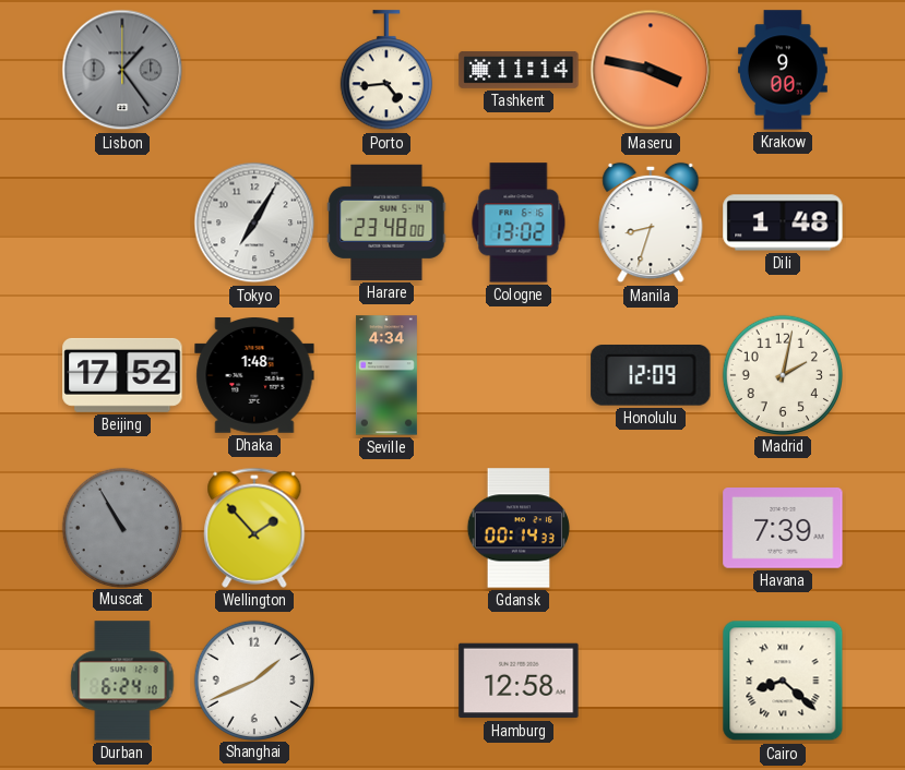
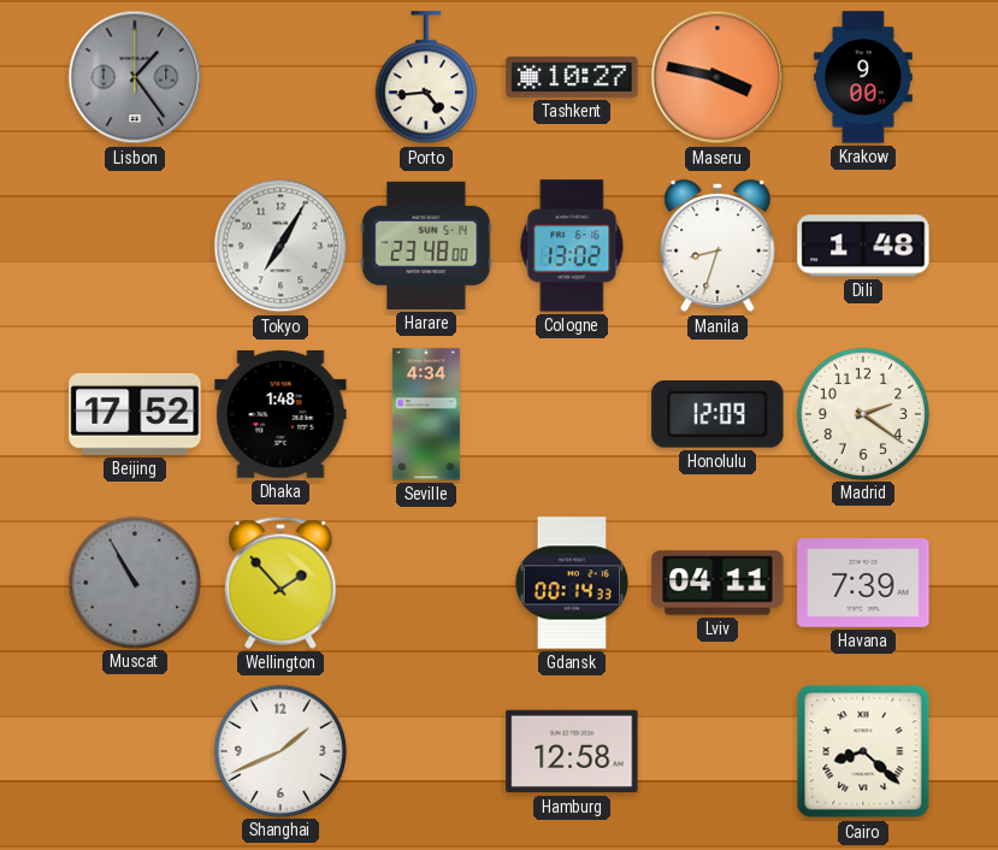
Tashkent: 11:14 -> 10:27 (572, 78)
Madrid: 2:02 -> 2:21 (862, 413)
Lviv: none -> 04:11 (718, 583)
Durban: 6:24 -> none (122, 681)
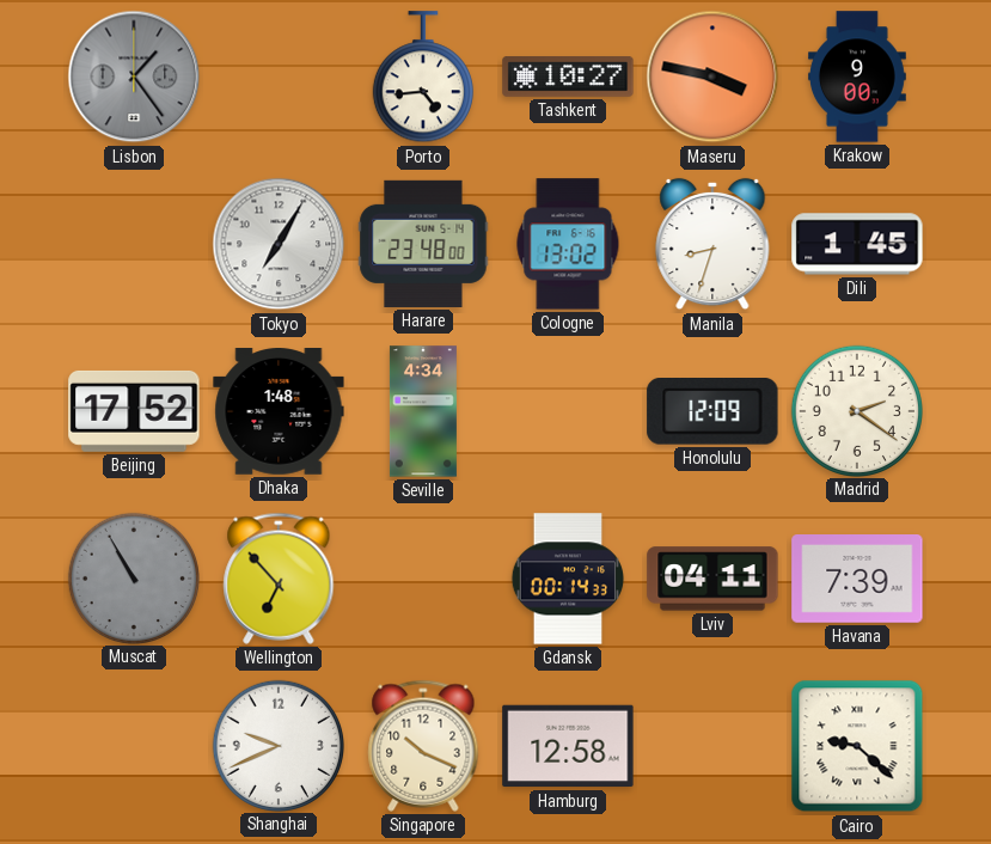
Dili: 1:48 -> 1:45 (857, 244)
Wellington: 1:53 -> 6:53 (279, 579)
Shanghai: 1:41 -> 9:41 (277, 745)
Singapore: none -> 10:19 (423, 746)
Cairo: 8:22 -> 9:22 (857, 746)
